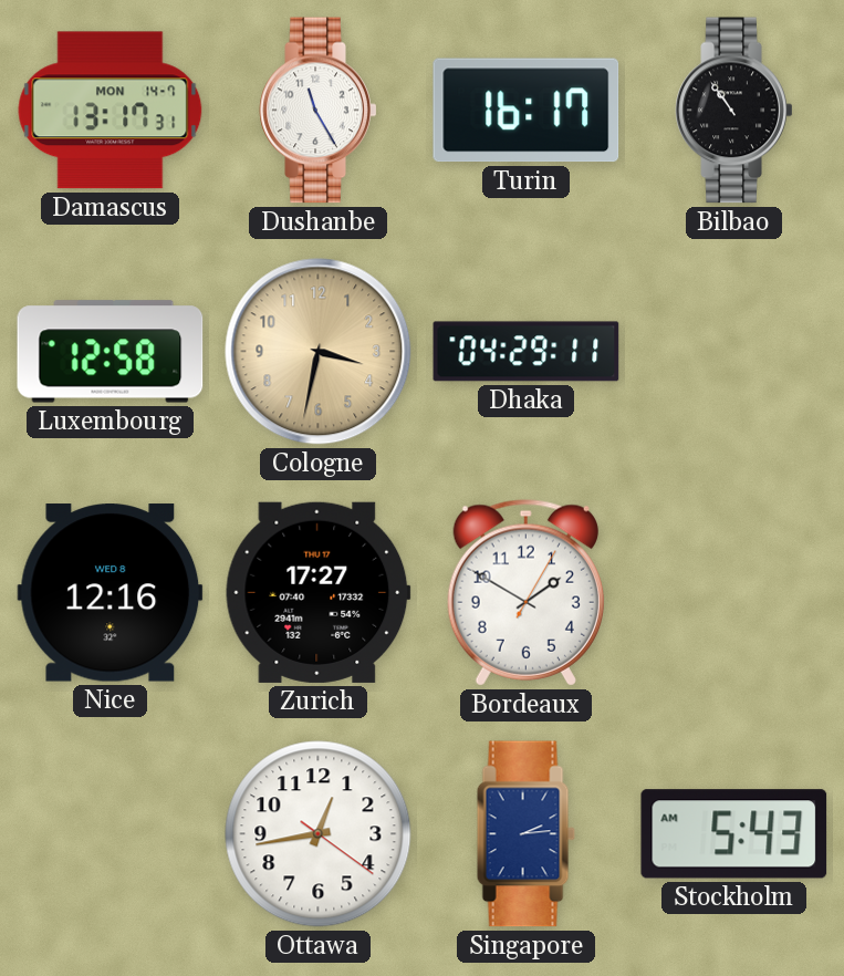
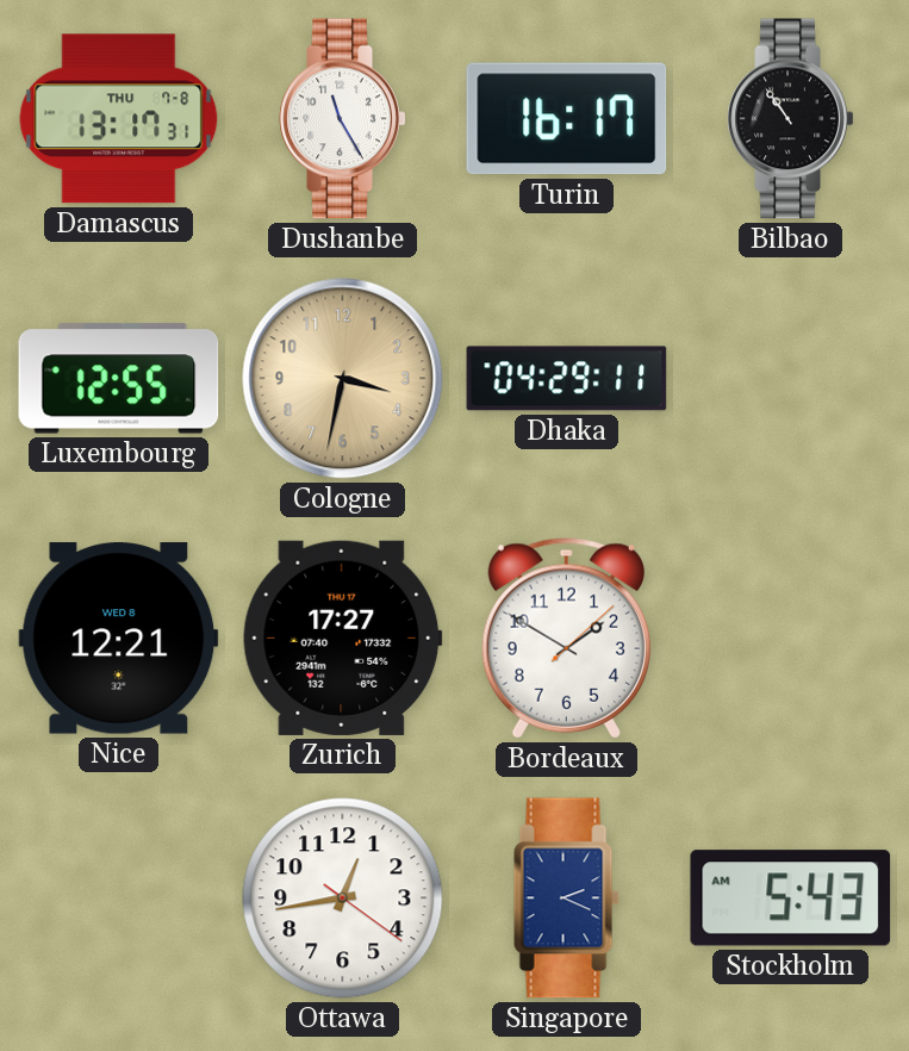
Damascus date: MON 14-7 -> THU 7-8 (119, 119)
Luxembourg: 12:58 -> 12:55 (119, 379)
Nice: 12:16 -> 12:21 (119, 639)
Bordeaux: 1:50:05 -> 1:50:08 (566, 639)
Singapore: 2:14 -> 2:19 (566, 898)
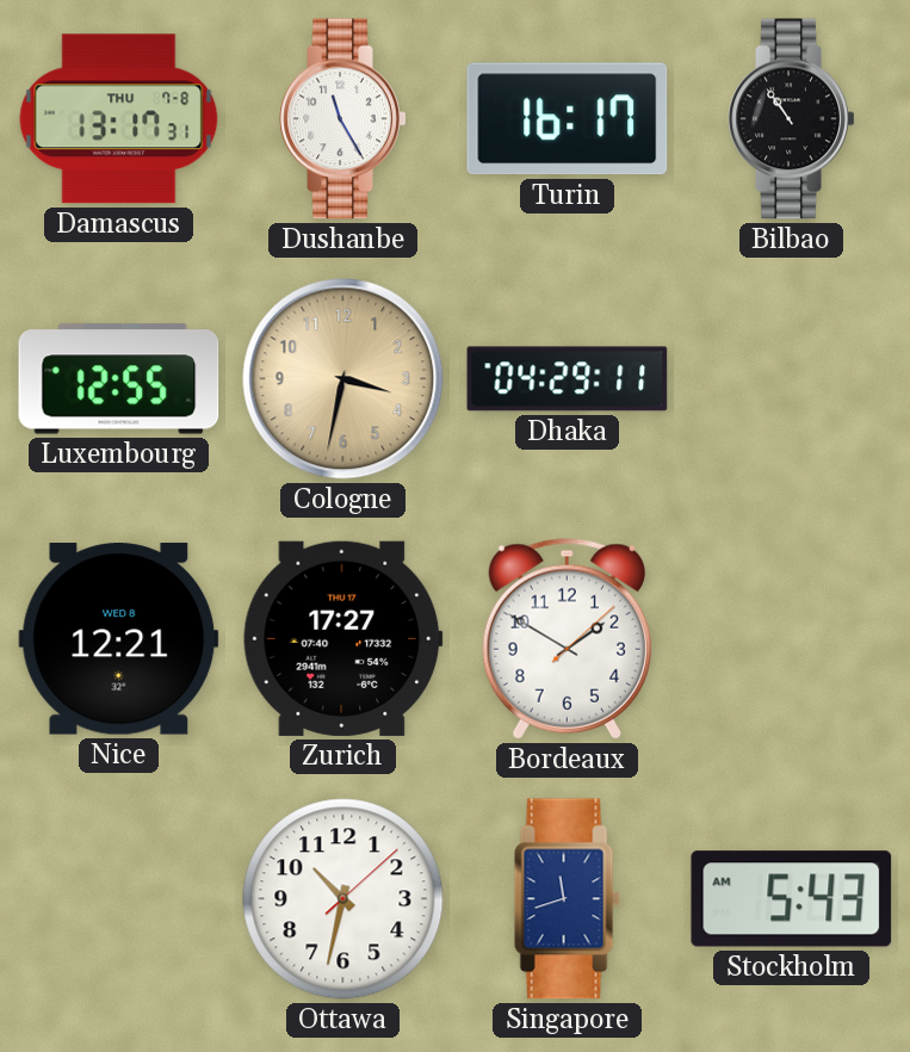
Ottawa: 12:43 -> 10:32 (343, 899)
Singapore: 2:19 -> 11:42 (567, 899)
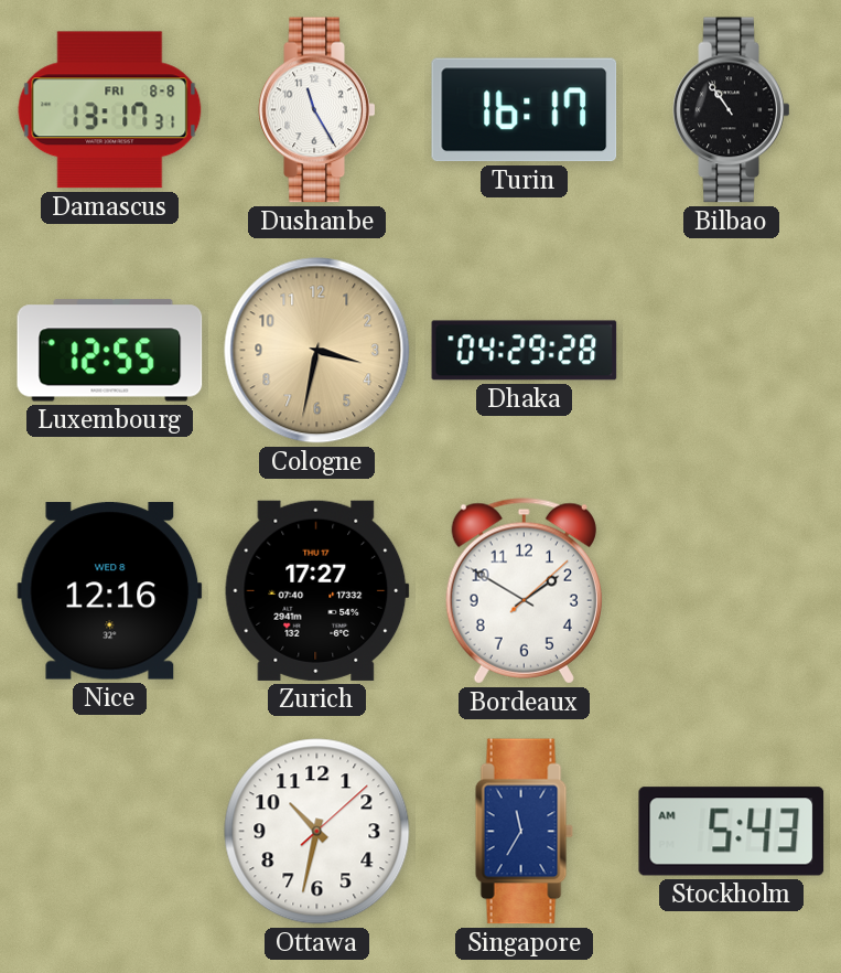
Damascus date: THU 7-8 -> FRI 8-8 (110, 110)
Dhaka: 04:29:11 -> 04:29:28 (525, 351)
Nice: 12:21 -> 12:16 (110, 591)
Singapore: 11:42 -> 11:35 (524, 832)
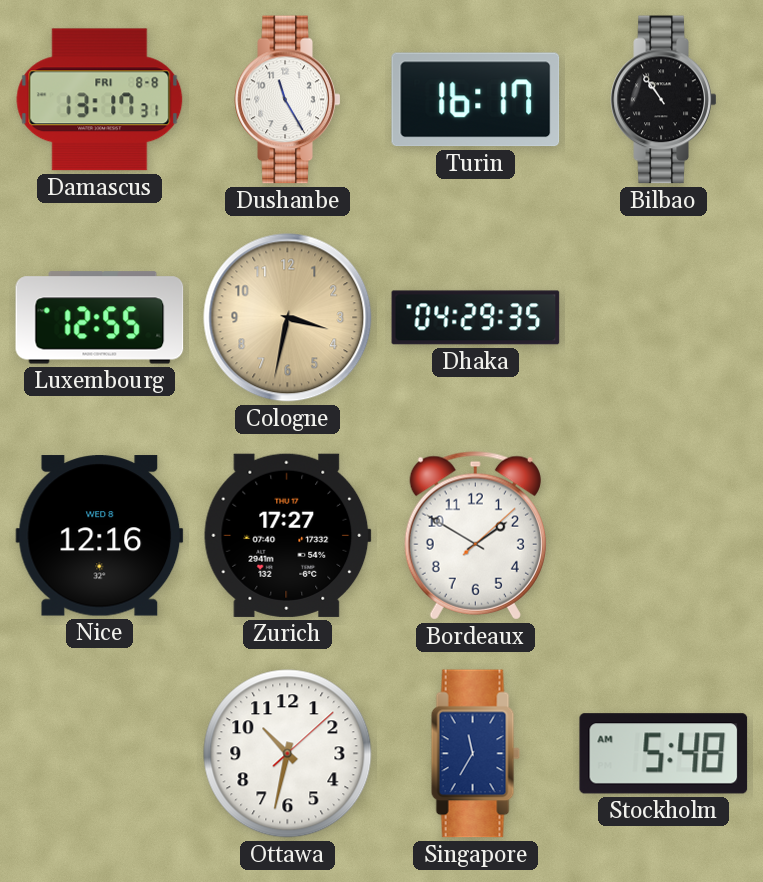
Dhaka: 04:29:28 -> 04:29:35 (476, 318)
Stockholm: 5:43 -> 5:48 (664, 754)
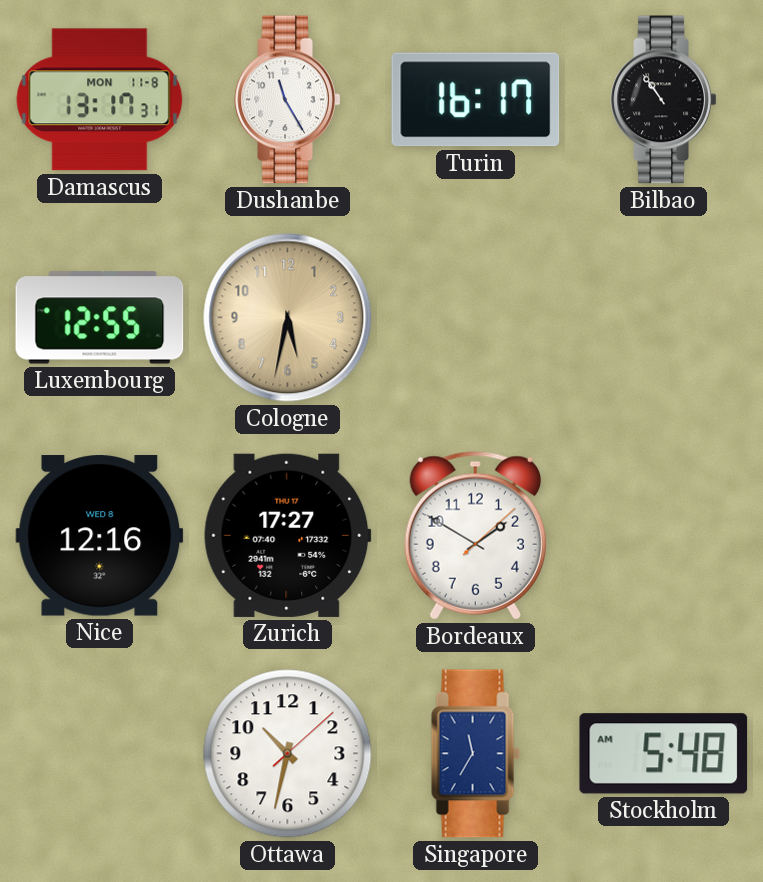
Damascus date: FRI 8-8 -> MON 11-8 (100, 100)
Cologne: 3:32 -> 5:32 (288, 318)
Dhaka: 04:29 -> none (476, 318)
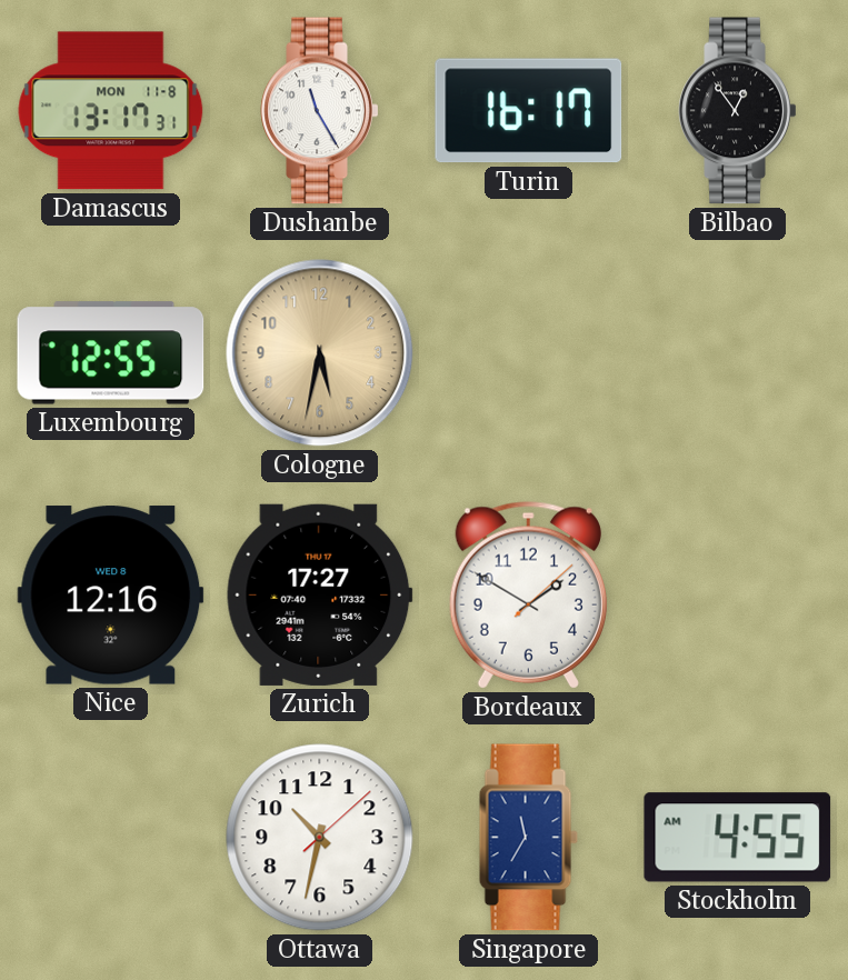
Bilbao: 10:54 -> 12:54 (738, 111)
Stockholm: 5:48 -> 4:55 (738, 838)
